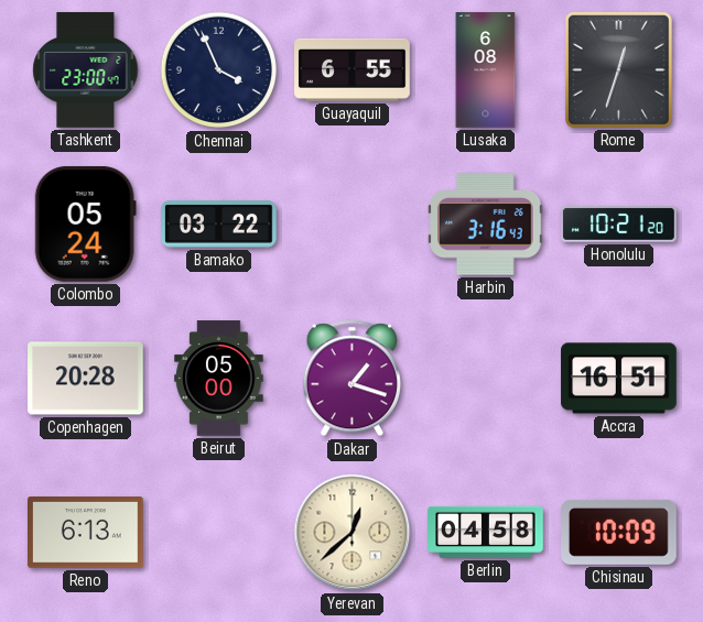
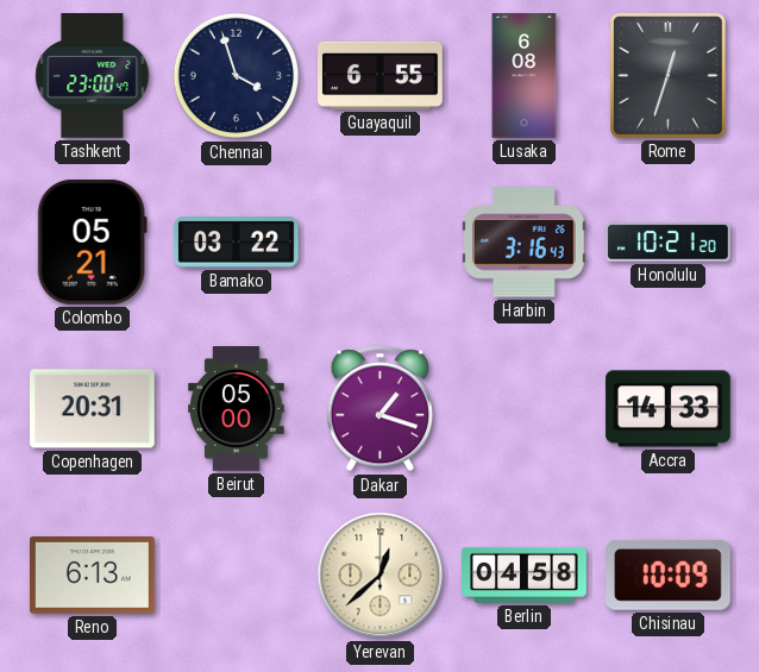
Chennai: 3:56 -> 3:57 (237, 76)
Colombo: 05:24 -> 05:21 (92, 241)
Copenhagen: 20:28 -> 20:31 (93, 409)
Accra: 16:51 -> 14:33 (669, 409)
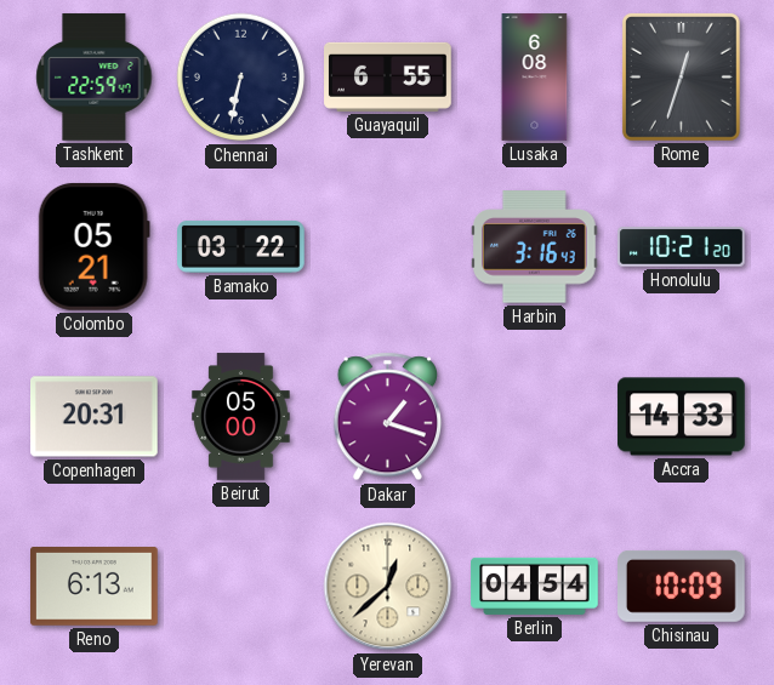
Tashkent: 23:00 -> 22:59 (95, 78)
Chennai: 3:57 -> 6:32 (241, 78)
Berlin: 04:58 -> 04:54 (535, 586)
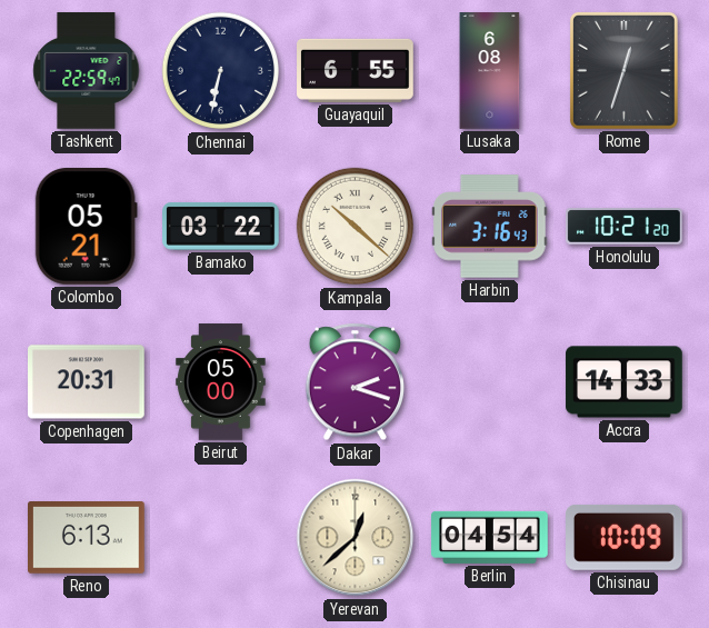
Kampala: none -> 10:22 (356, 227)
Dakar: 1:18 -> 2:18 (354, 382)
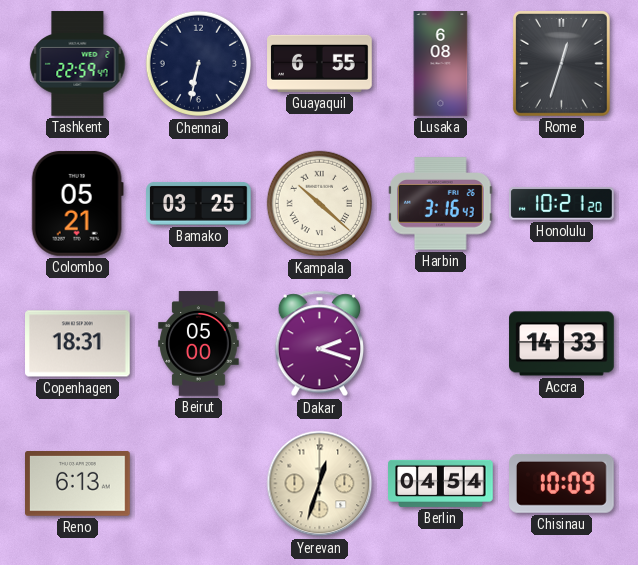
Bamako: 03:22 -> 03:25 (199, 204)
Copenhagen: 20:31 -> 18:31 (78, 344)
Yerevan: 12:38 -> 12:33 (320, 484)
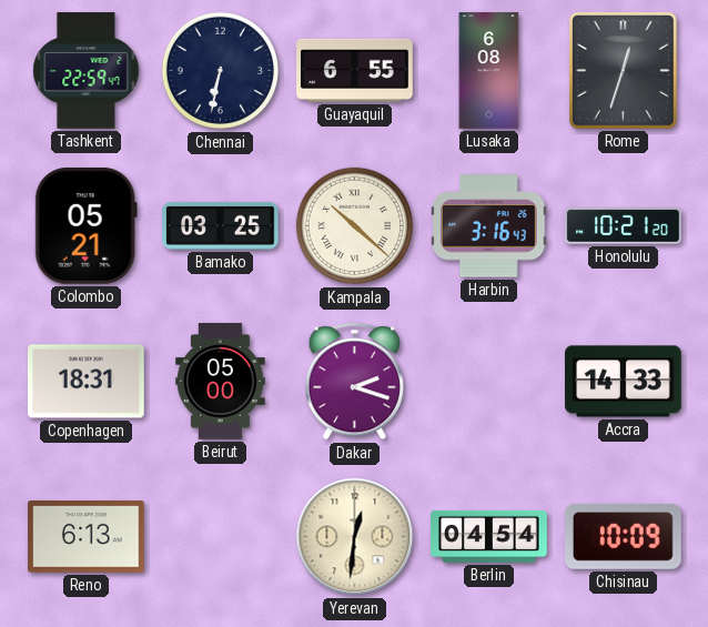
Yerevan: 12:33 -> 12:31 (355, 537)
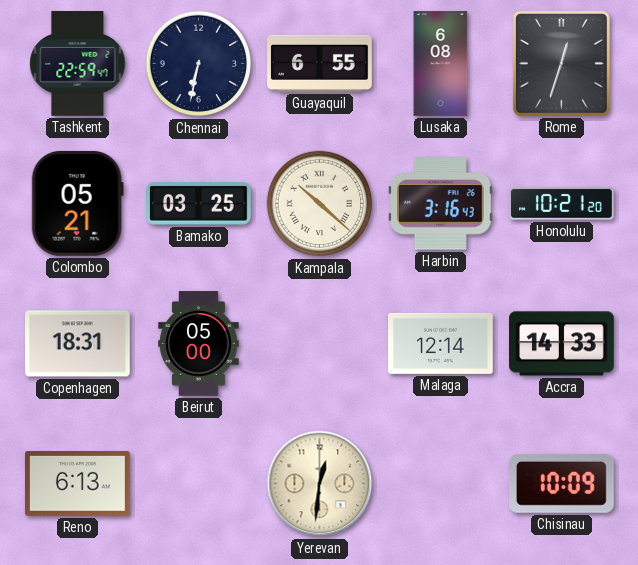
Dakar: 2:18 -> none (354, 382)
Malaga: none -> 12:14 (441, 343)
Berlin: 04:54 -> none (489, 536)
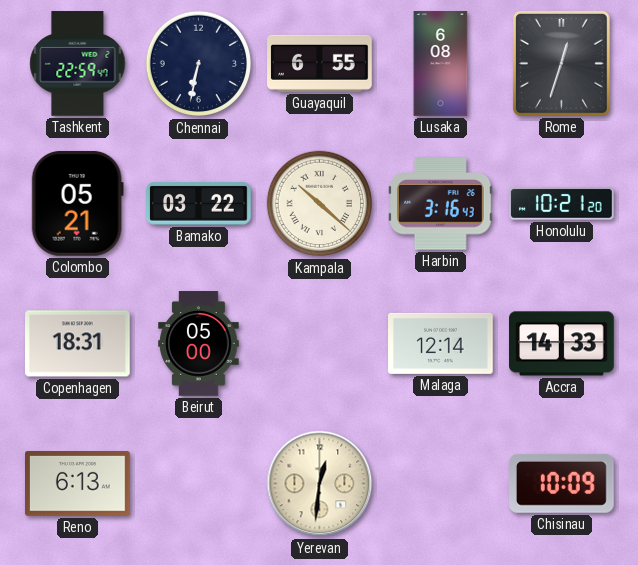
Bamako: 03:25 -> 03:22 (199, 204)
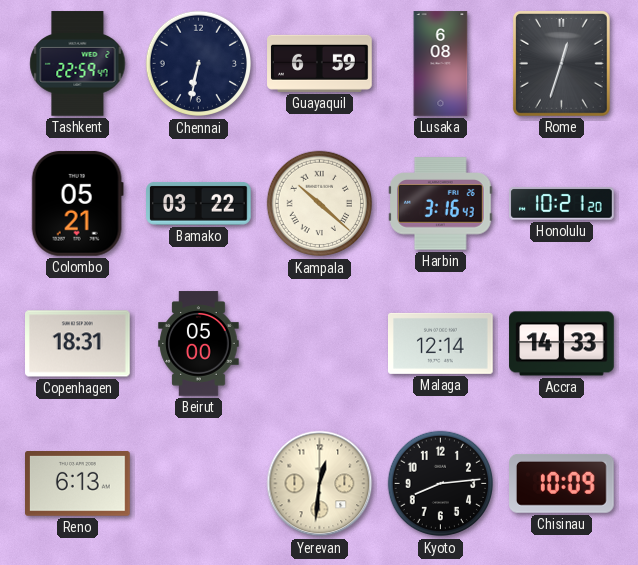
Guayaquil: 6:55 -> 6:59 (320, 63)
Kyoto: none -> 8:14 (441, 484)
